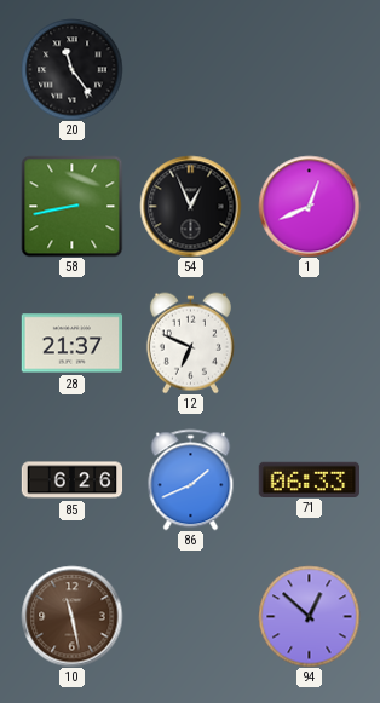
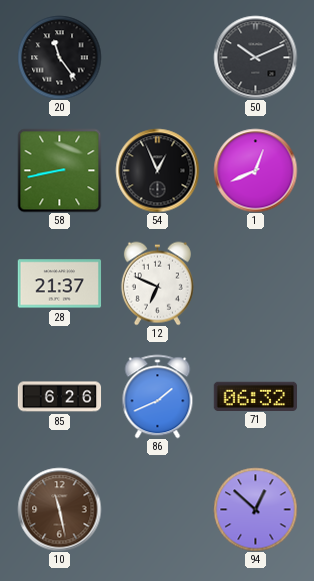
50: none -> 10:11 (255, 57)
71: 06:33 -> 06:32 (255, 396)
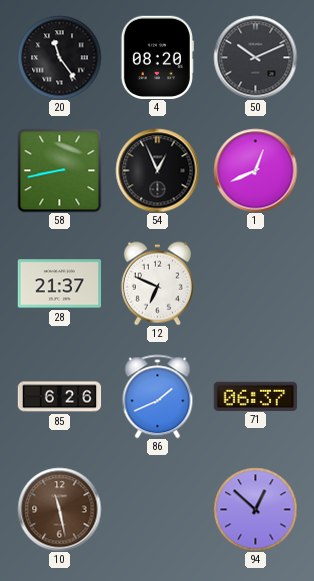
4: none -> 08:20 (157, 57)
71: 06:32 -> 06:37 (255, 396)
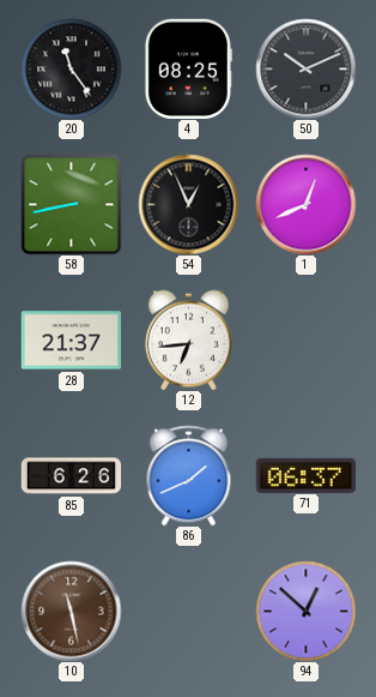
4: 08:20 -> 08:25 (188, 68)
12: 6:49 -> 6:44 (188, 340)
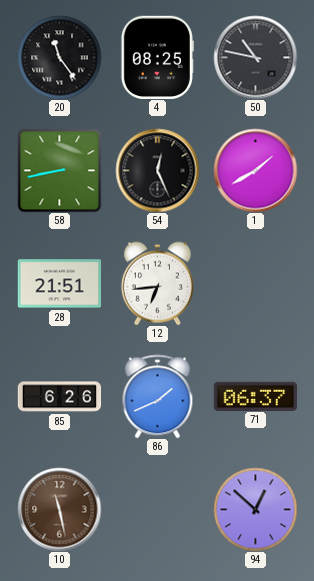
50: 10:11 -> 10:47 (255, 57)
54: 12:56 -> 12:26 (157, 170)
1: 12:41 -> 1:40 (255, 170)
28: 21:37 -> 21:51 (59, 284)
